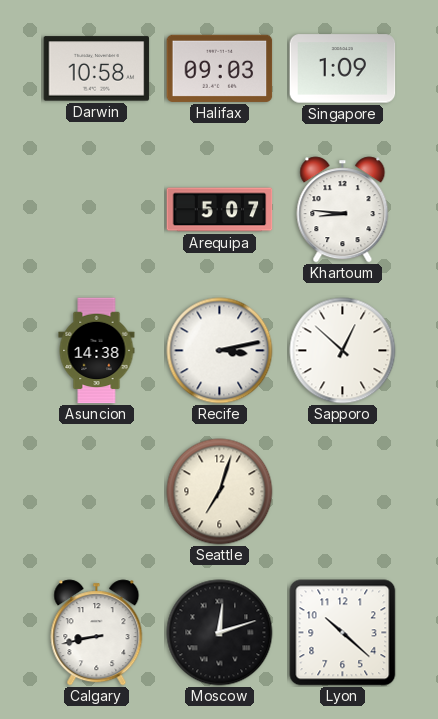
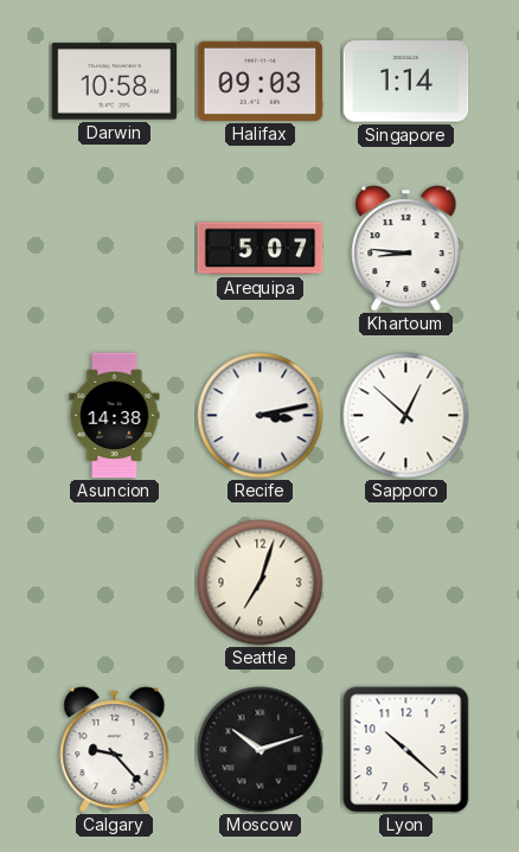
Singapore: 1:09 -> 1:14 (406, 82)
Calgary: 8:43 -> 9:23 (115, 750)
Moscow: 12:12 -> 10:12 (261, 750)
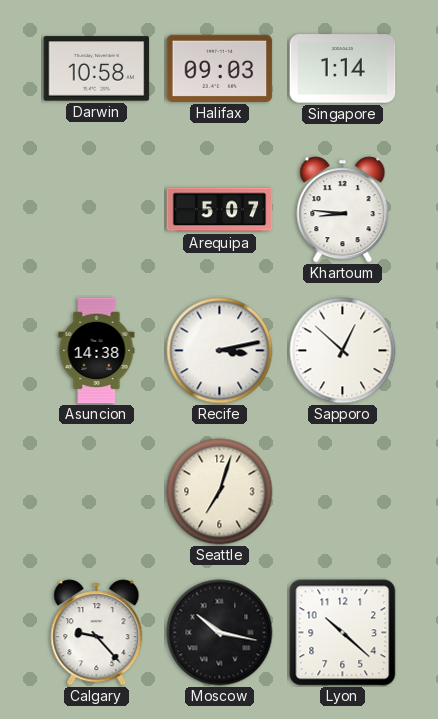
Moscow: 10:12 -> 10:17 (220, 633)
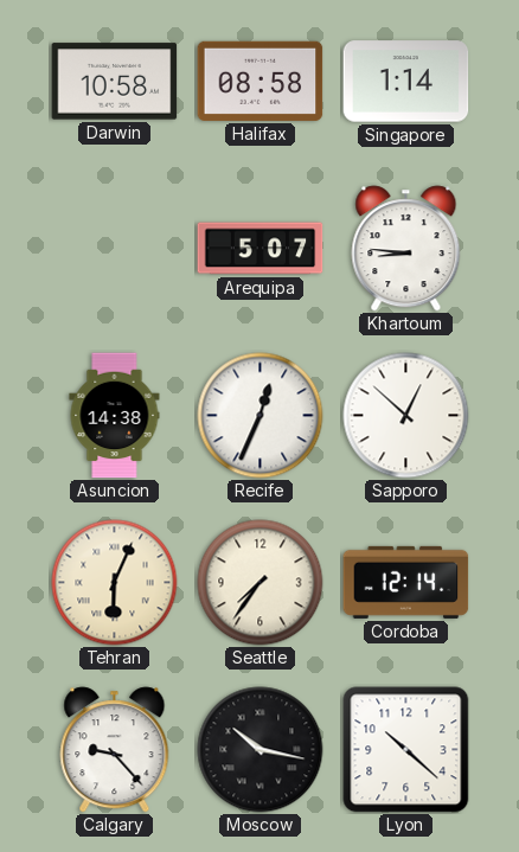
Halifax: 09:03 -> 08:58 (261, 81)
Recife: 3:13 -> 12:34 (261, 416)
Tehran: none -> 6:04 (115, 583)
Seattle: 7:03 -> 7:36 (261, 583)
Cordoba: none -> 12:14 (406, 582)
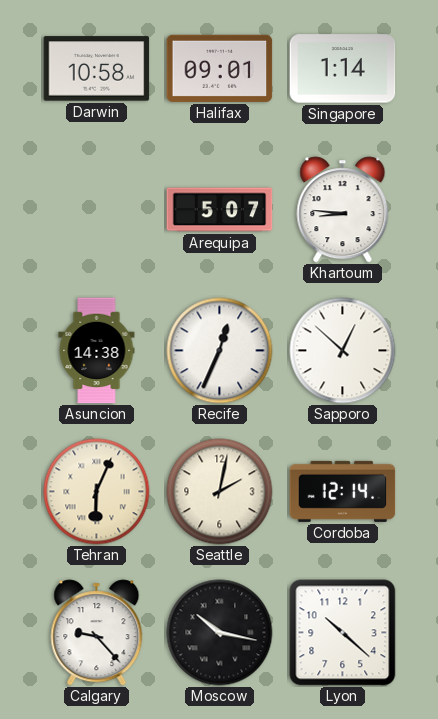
Halifax: 08:58 -> 09:01 (220, 68)
Seattle: 7:36 -> 2:02 (220, 492)
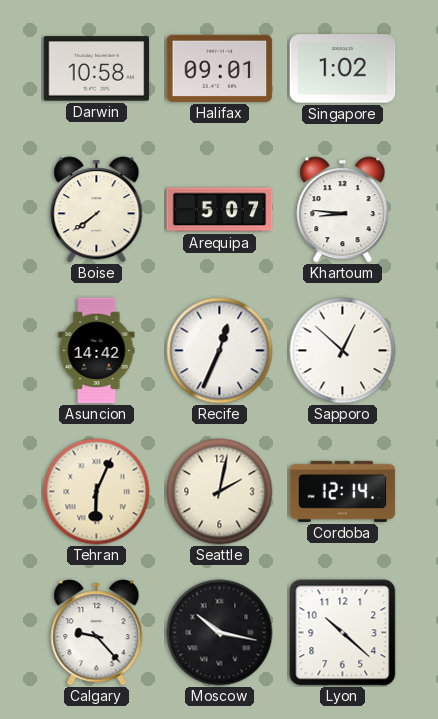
Singapore: 1:14 -> 1:02 (343, 69)
Boise: none -> 7:39 (97, 210)
Asuncion: 14:38 -> 14:42 (97, 351)
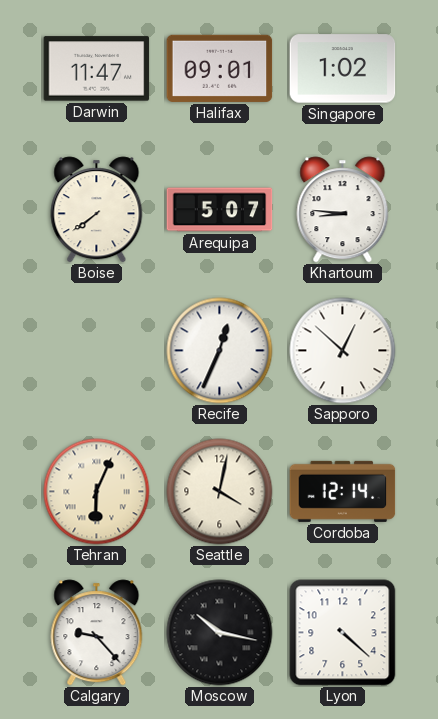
Darwin: 10:58 -> 11:47 (97, 69)
Asuncion: 14:42 -> none (97, 351)
Seattle: 2:02 -> 4:02 (220, 492)
Lyon: 10:22 -> 4:22 (343, 633)
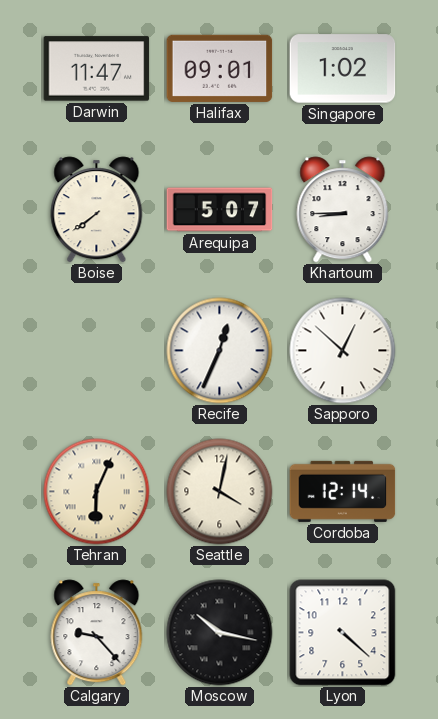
Khartoum: 8:46 -> 8:45 (343, 210)
